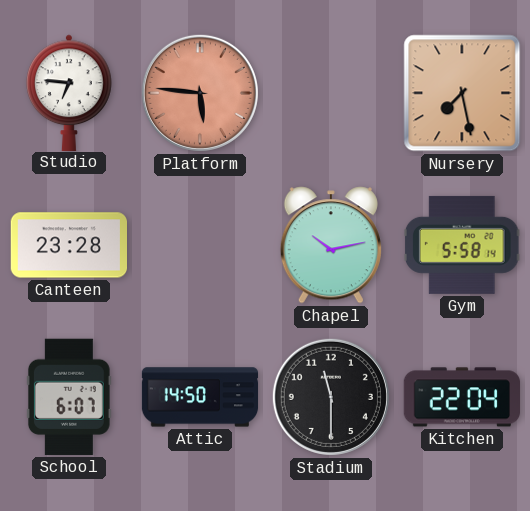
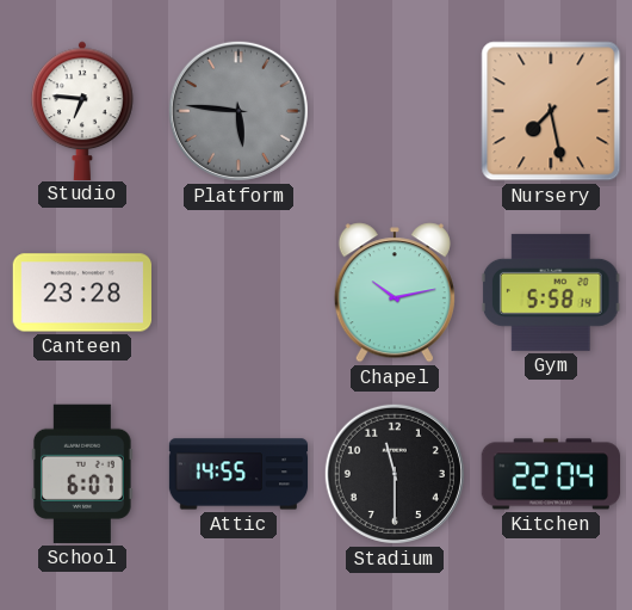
Platform dial: salmon -> grey (238, 111)
Attic: 14:50 -> 14:55 (238, 474)
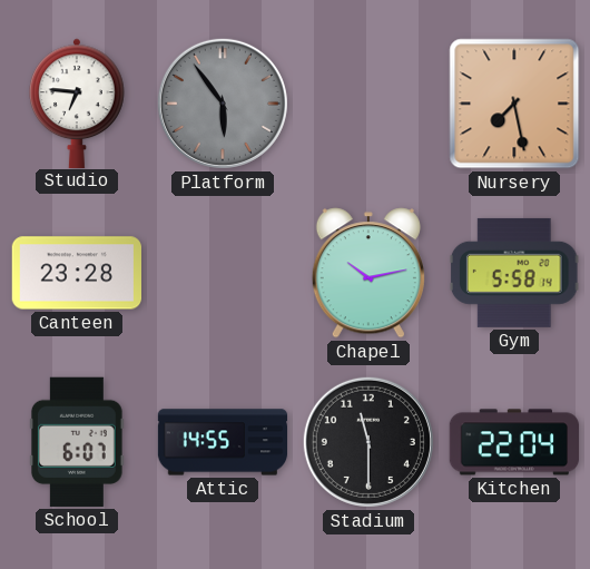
Platform: 5:46 -> 5:54 (223, 104)
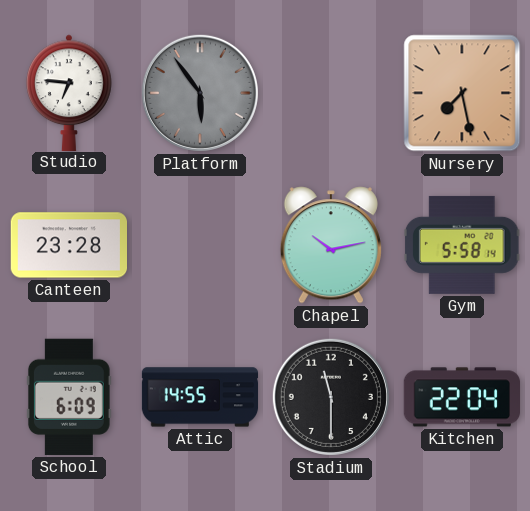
School: 6:07 -> 6:09 (69, 397)
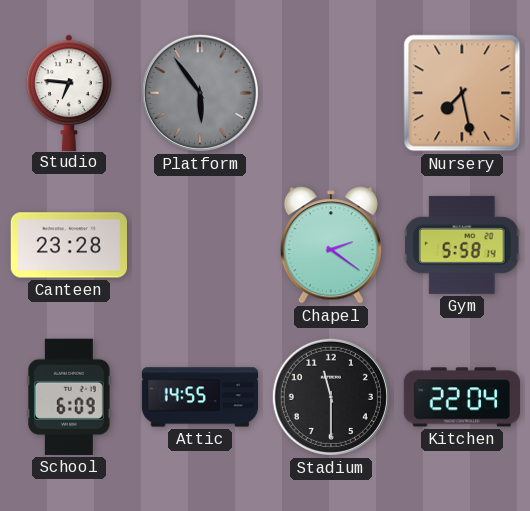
Chapel: 10:13 -> 2:21 (331, 245)
